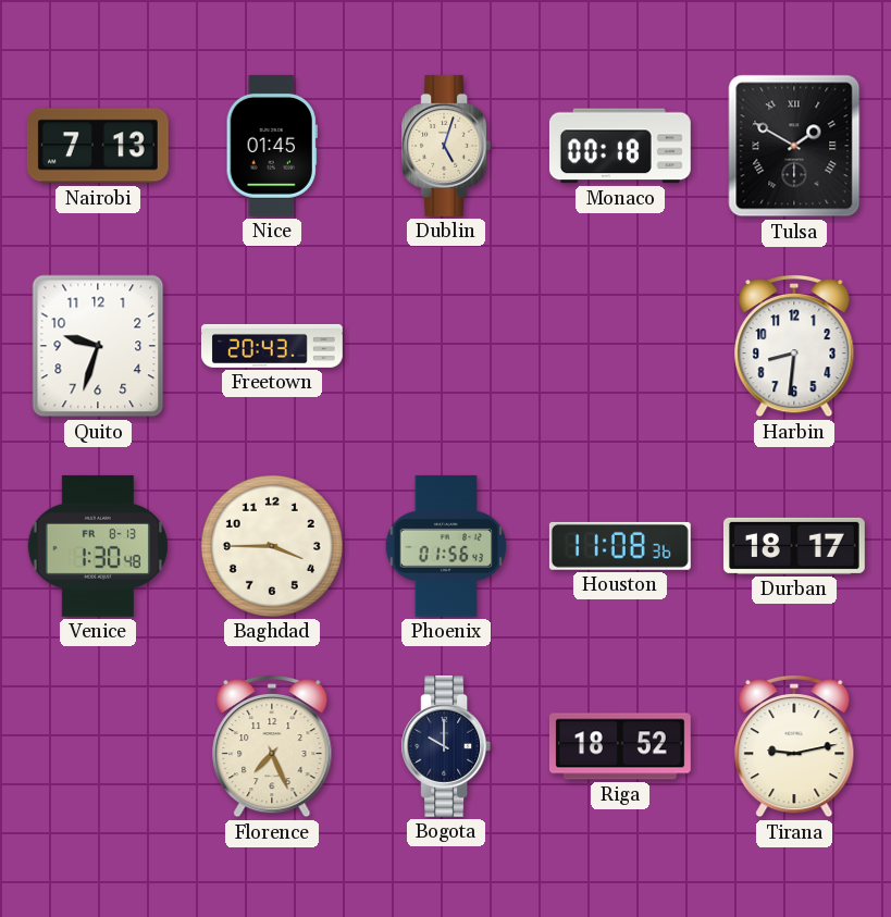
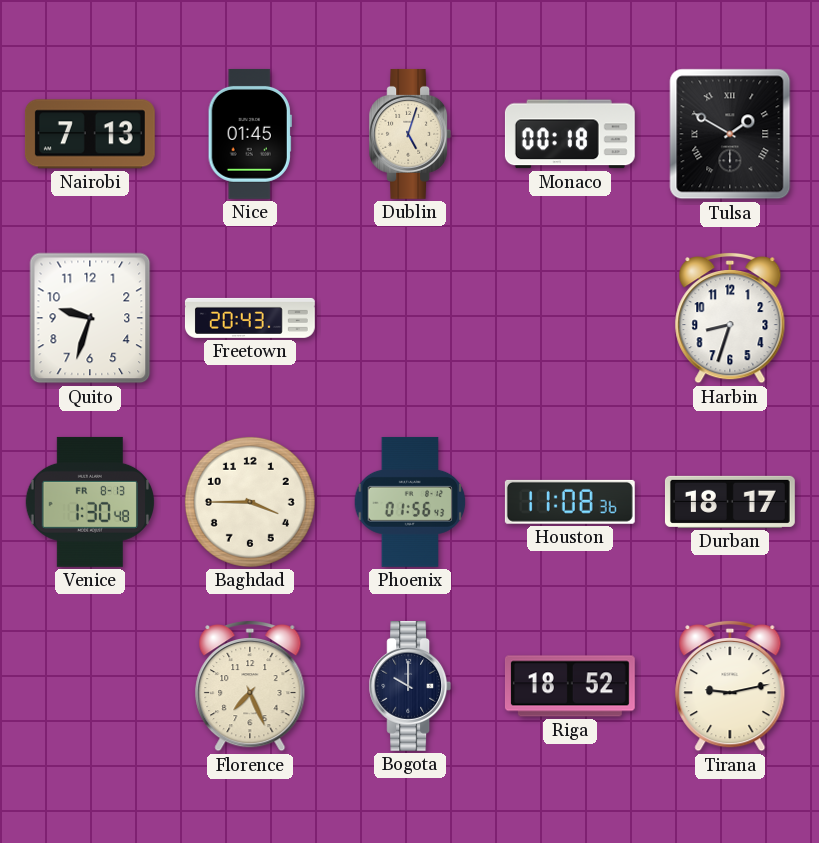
Harbin: 8:31 -> 8:33 (730, 318)
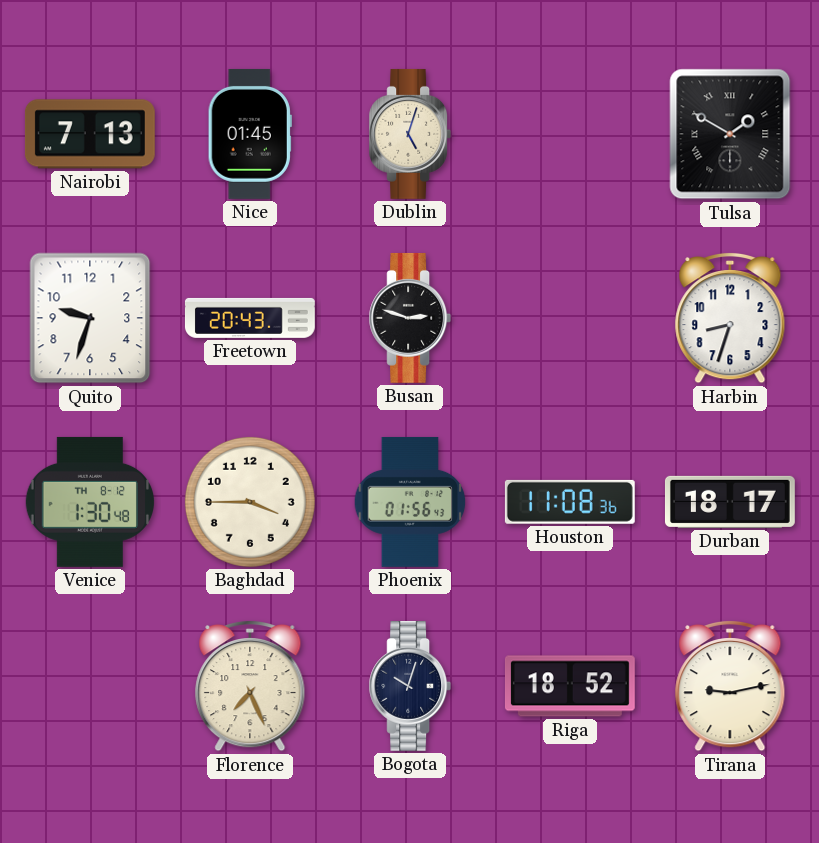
Monaco: 00:18 -> none (570, 134)
Busan: none -> 2:48 (410, 318)
Venice date: FR 8-13 -> TH 8-12 (89, 502)
Bogota: 10:00 -> 10:03 (410, 686)
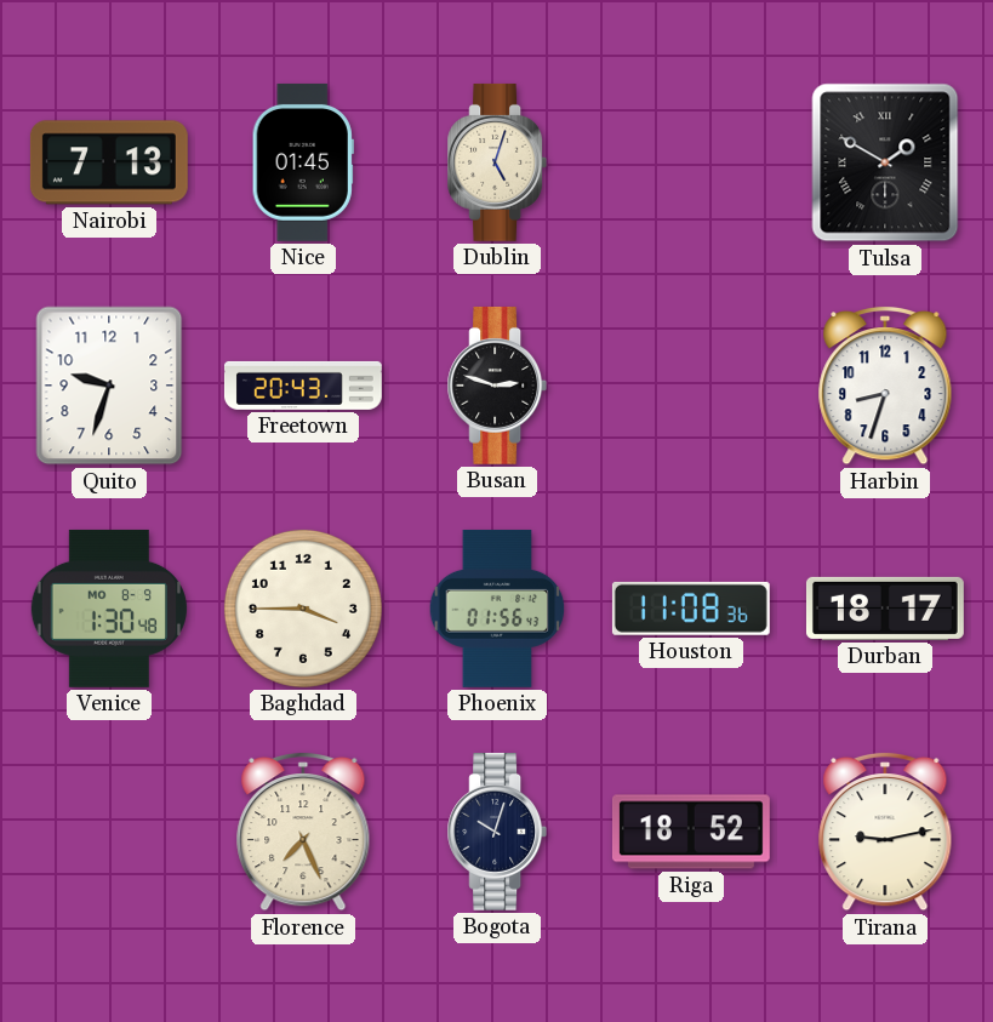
Venice date: TH 8-12 -> MO 8-9 (108, 609)
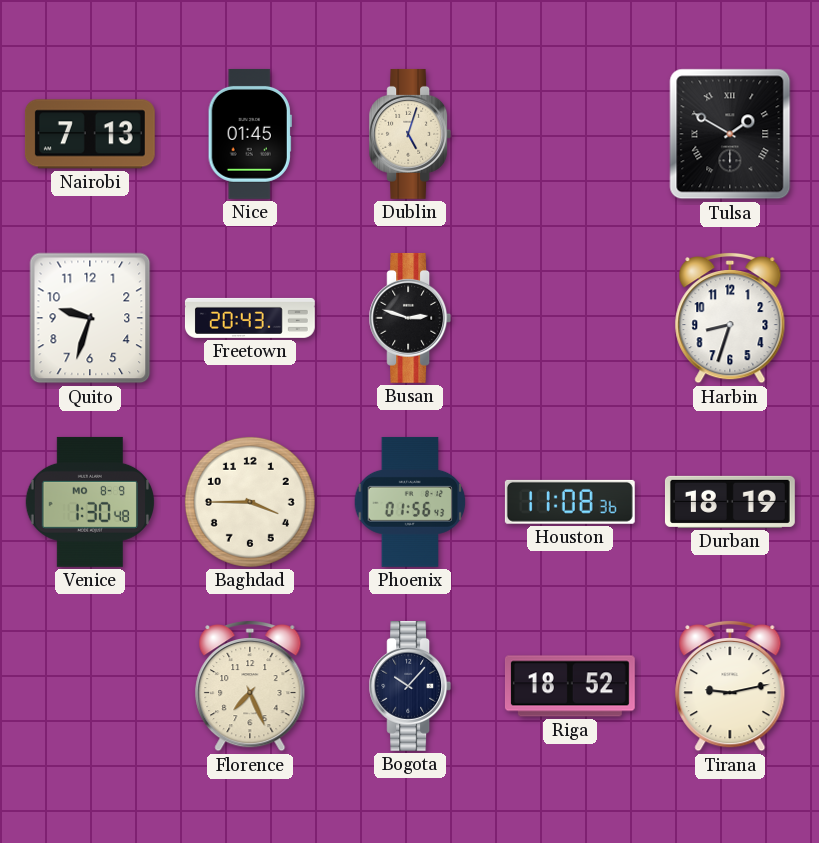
Durban: 18:17 -> 18:19 (730, 502)
Bogota: 10:03 -> 10:07 (410, 686)
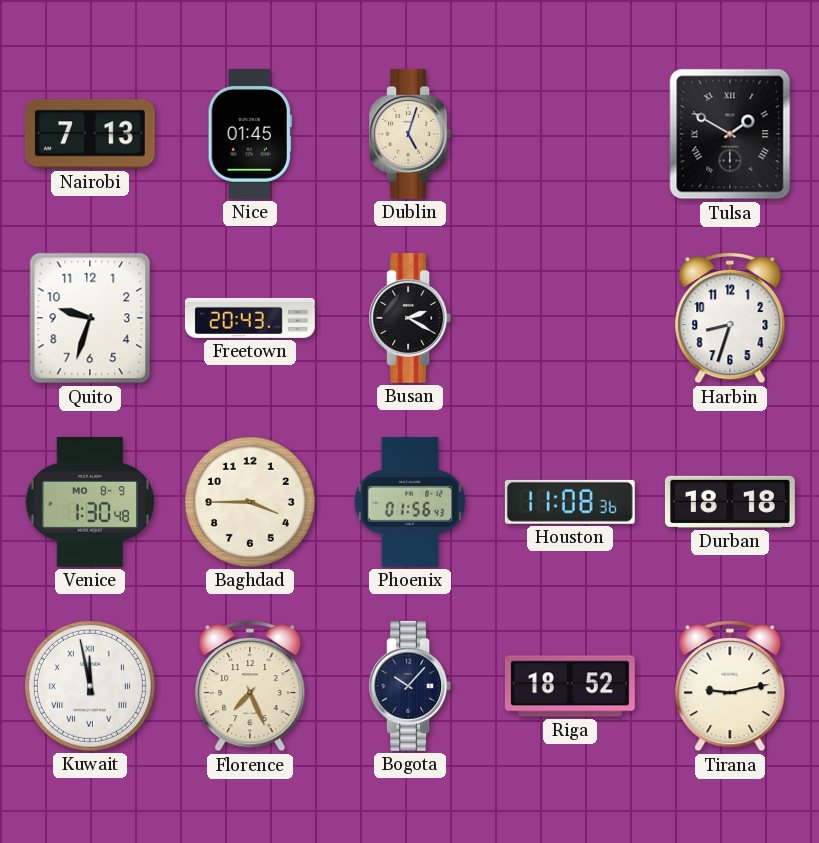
Busan: 2:48 -> 2:20 (410, 318)
Durban: 18:19 -> 18:18 (730, 502)
Kuwait: none -> 11:58 (90, 686)
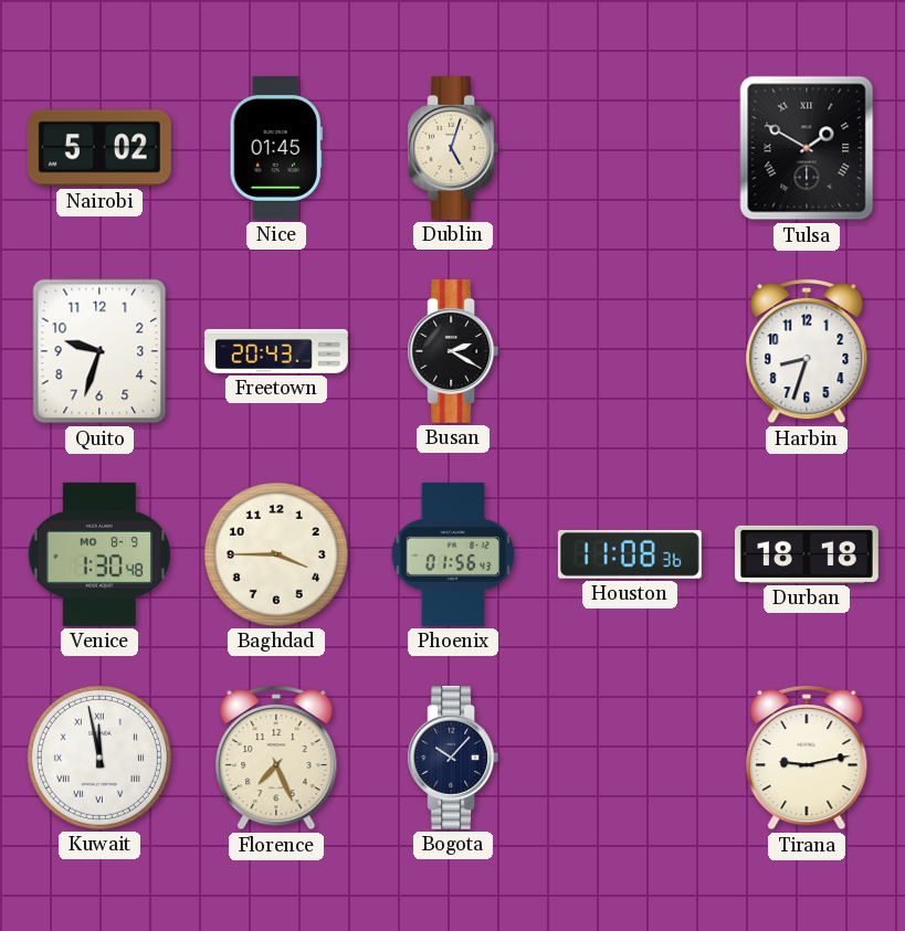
Nairobi: 7:13 -> 5:02 (99, 148)
Riga: 18:52 -> none (570, 686)
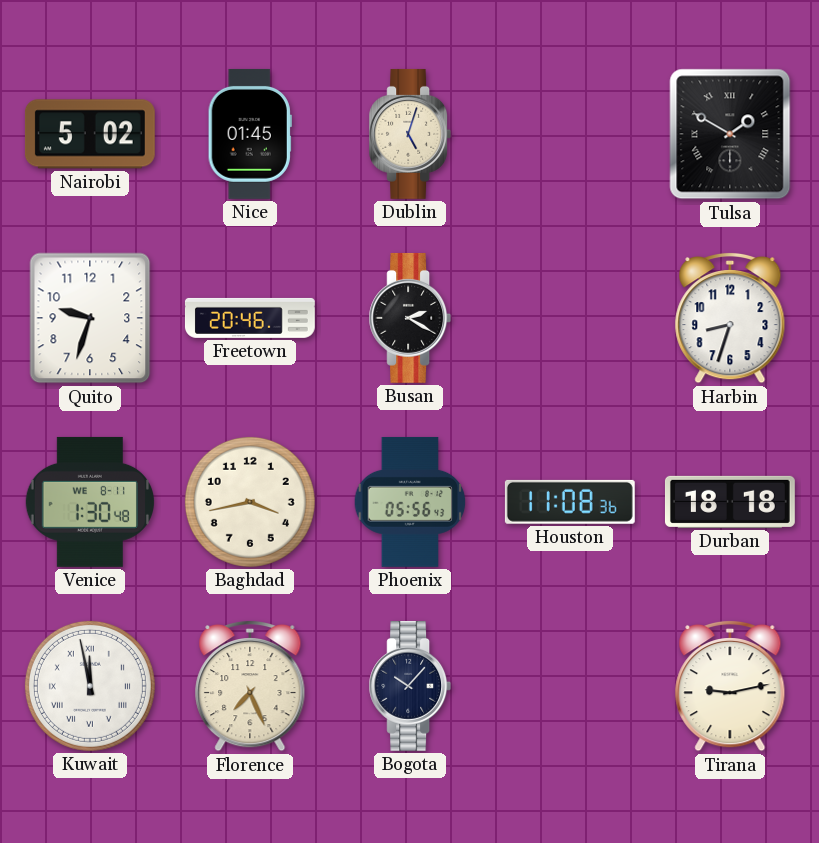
Freetown: 20:43 -> 20:46 (250, 318)
Venice date: MO 8-9 -> WE 8-11 (89, 502)
Baghdad: 3:45 -> 3:43 (250, 502)
Phoenix: 01:56 -> 05:56 (410, 502)
